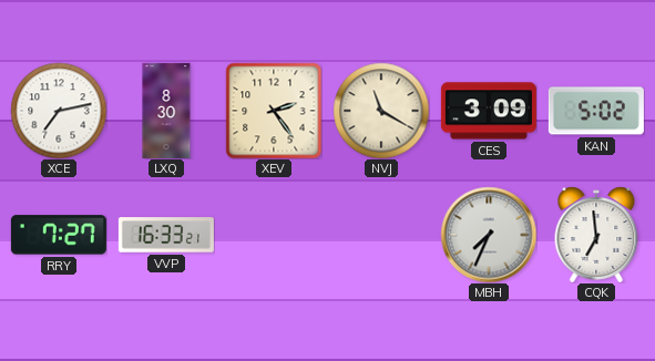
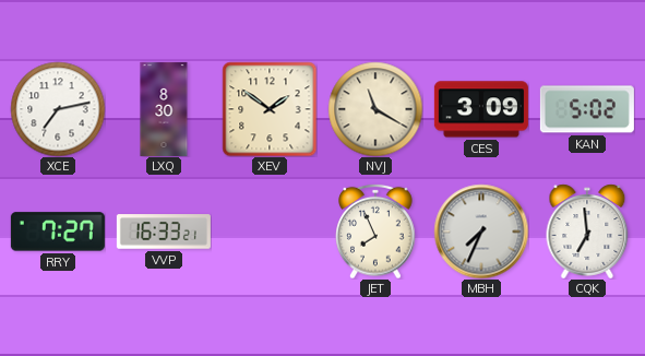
XEV: 2:24 -> 1:51 (270, 109)
JET: none -> 7:56 (375, 232)
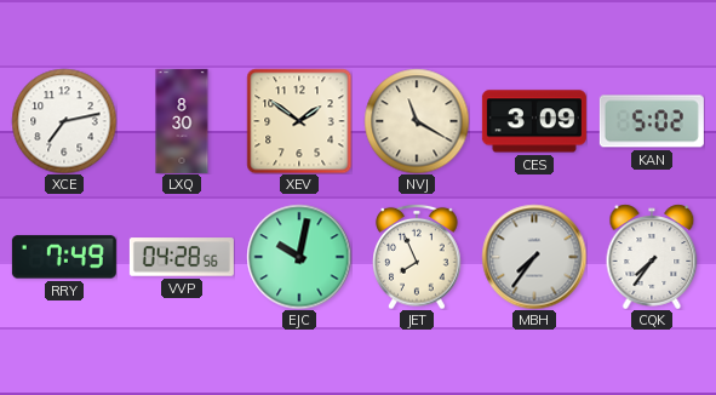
RRY: 7:27 -> 7:49 (64, 257)
VVP: 16:33 -> 04:28 (182, 257)
EJC: none -> 10:02 (299, 257)
MBH: 7:34 -> 7:36 (534, 257)
CQK: 6:59 -> 7:36 (652, 257)
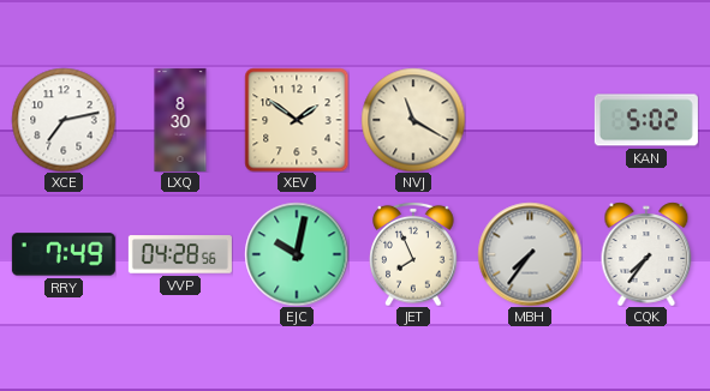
CES: 3:09 -> none (534, 121)
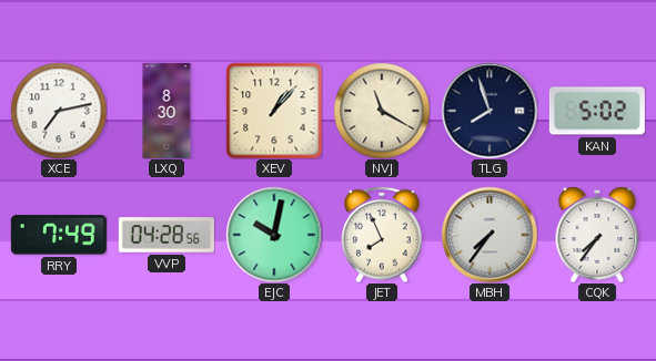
XEV: 1:51 -> 1:07 (274, 111)
TLG: none -> 7:57 (490, 111)
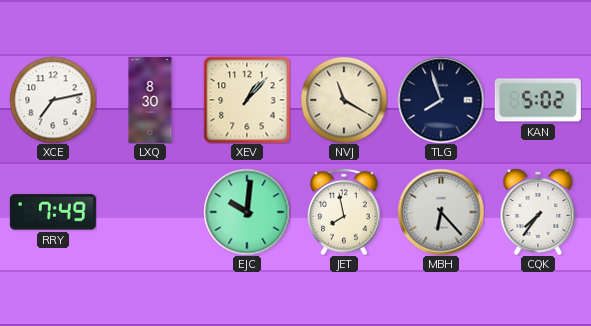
VVP: 04:28 -> none (166, 235)
EJC: 10:02 -> 10:01 (247, 212)
JET: 7:56 -> 7:58 (344, 212)
MBH: 7:36 -> 6:23 (441, 212)
